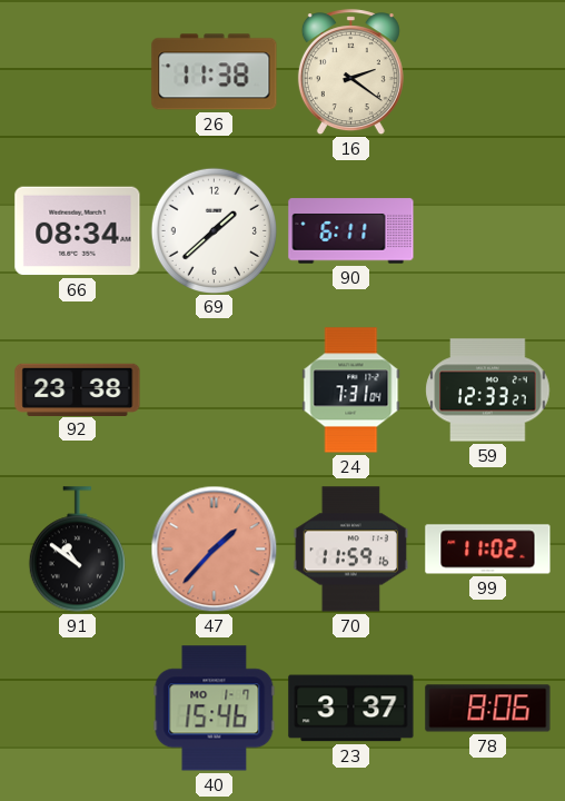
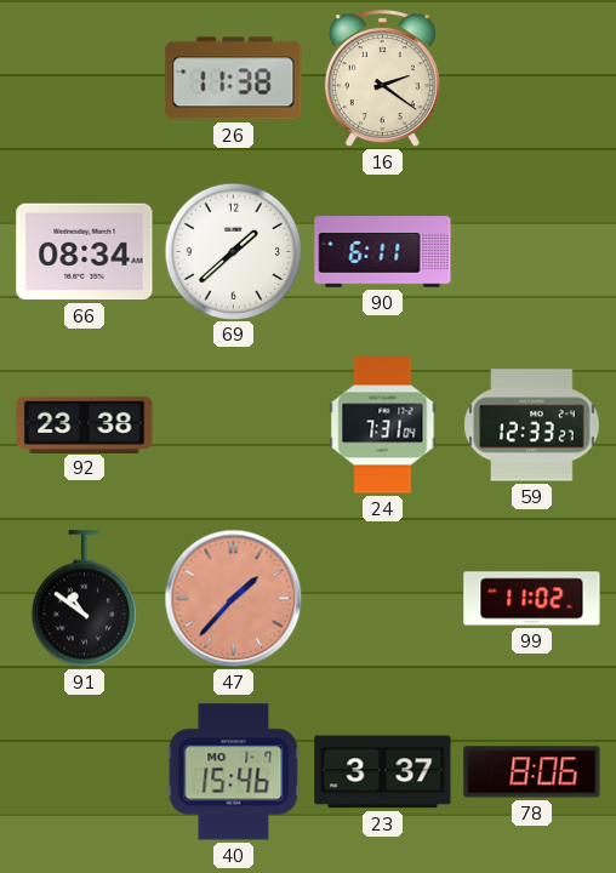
70: 11:59 -> none (350, 550)
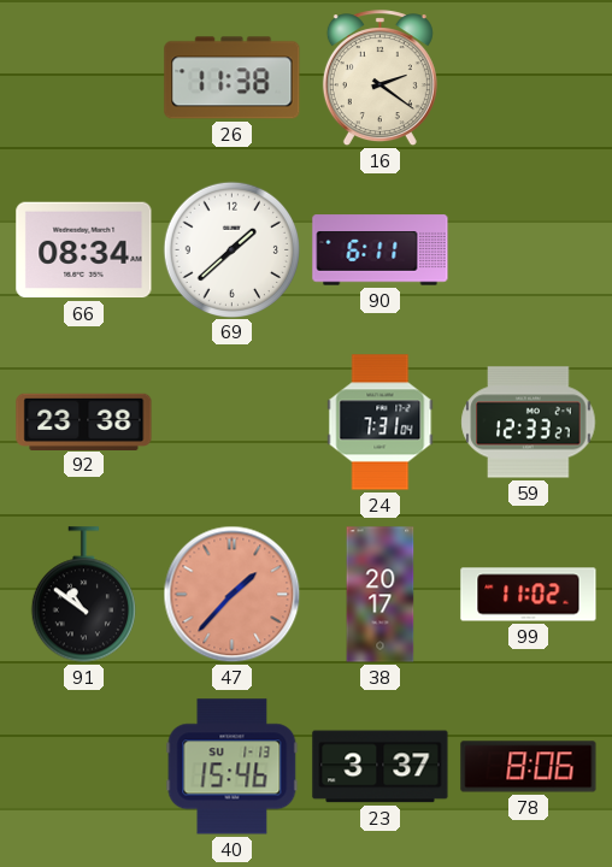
38: none -> 20:17 (381, 595)
40 date: MO 1-7 -> SU 1-13 (233, 767)
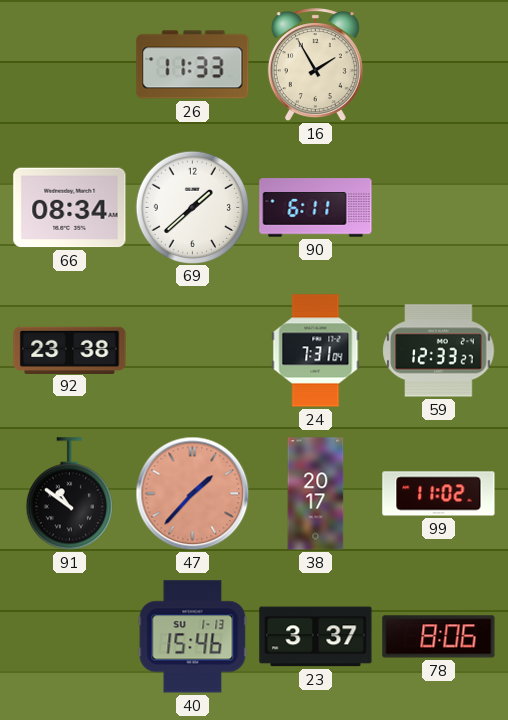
26: 11:38 -> 11:33 (193, 65)
16: 2:21 -> 1:55 (315, 65)
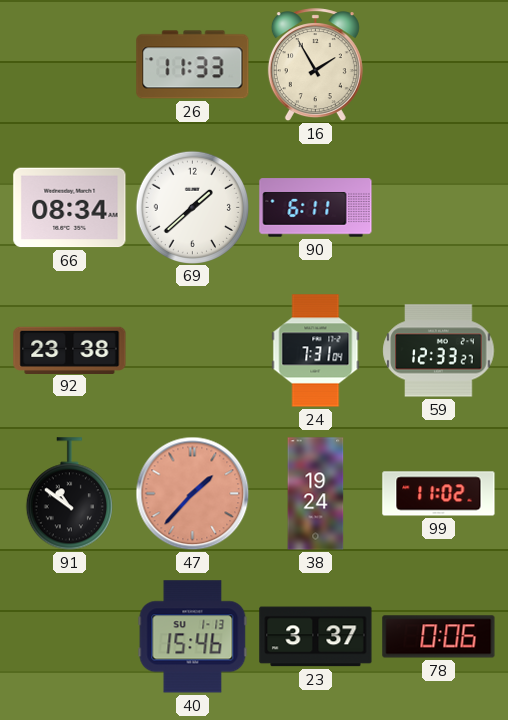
38: 20:17 -> 19:24 (316, 494)
78: 8:06 -> 0:06 (439, 637)
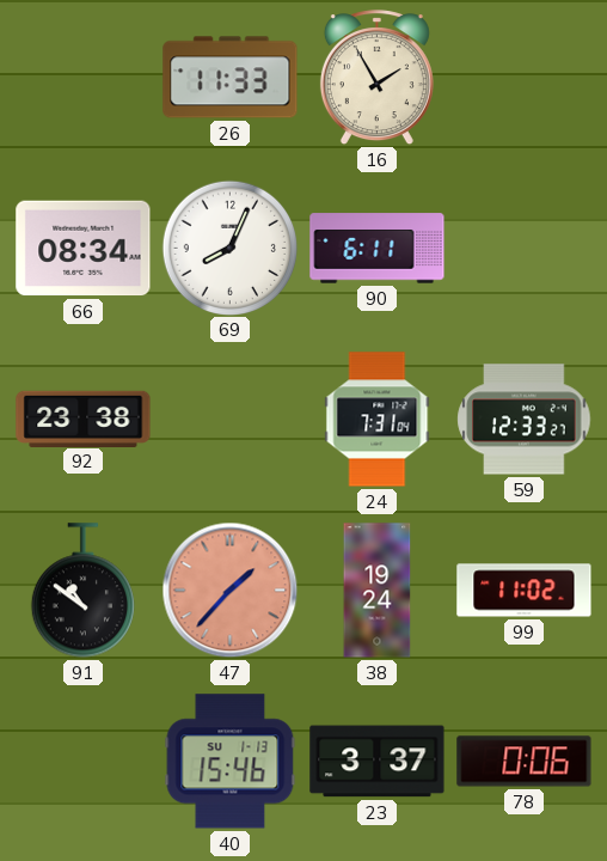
69: 1:38 -> 8:04 (229, 248)
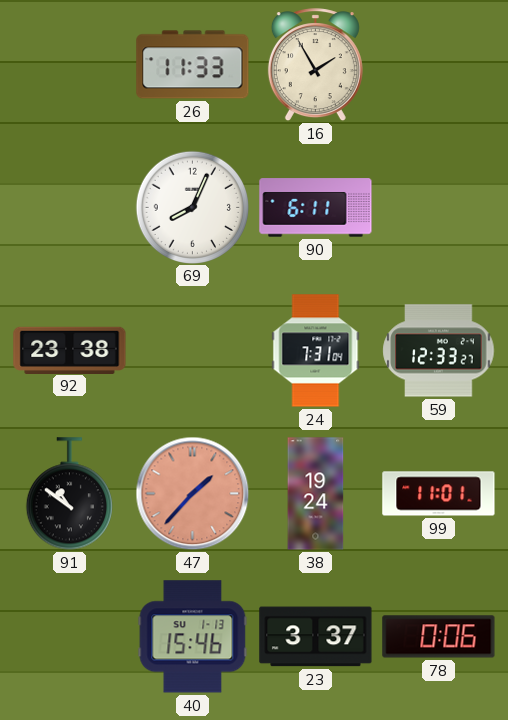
66: 08:34 -> none (84, 249)
99: 11:02 -> 11:01 (439, 494)
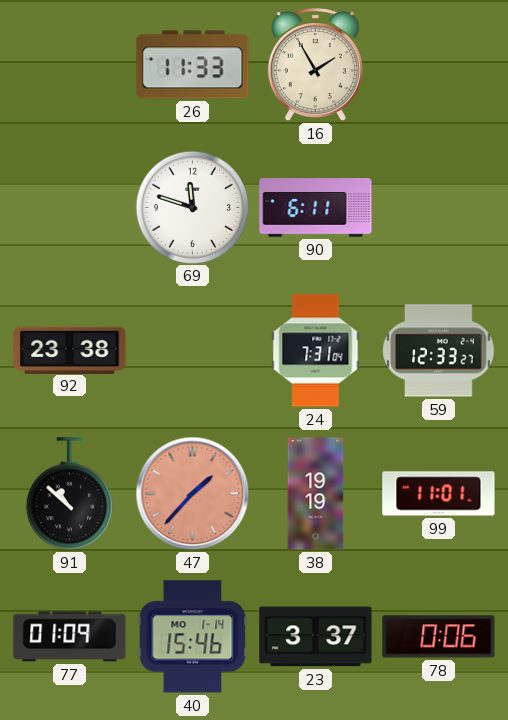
69: 8:04 -> 11:48 (192, 207)
91: 10:51 -> 10:52 (69, 494)
38: 19:24 -> 19:19 (316, 494)
77: none -> 01:09 (70, 637)
40 date: SU 1-13 -> MO 1-14 (193, 637)
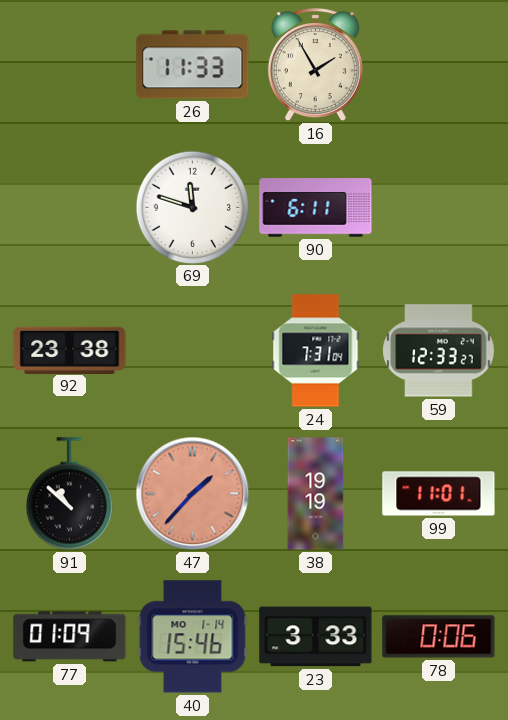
23: 3:37 -> 3:33 (316, 637)
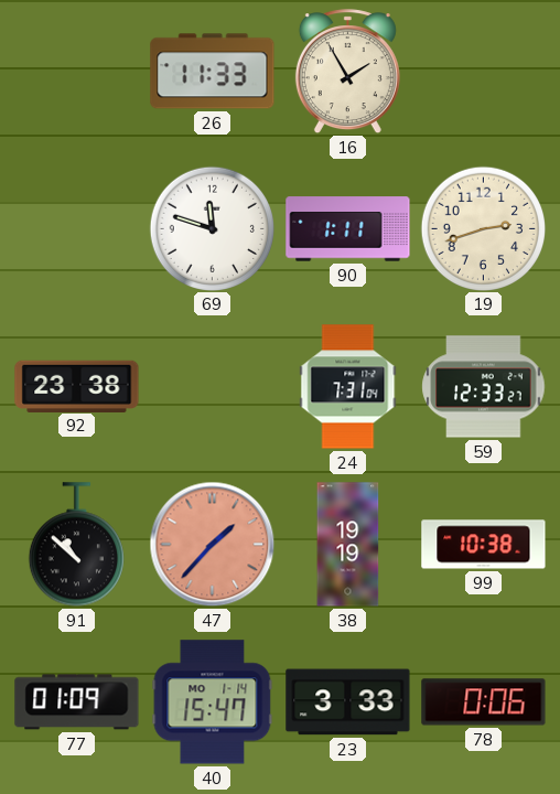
90: 6:11 -> 1:11 (348, 229)
19: none -> 2:42 (483, 228)
99: 11:01 -> 10:38 (484, 545)
40: 15:46 -> 15:47 (213, 702)
